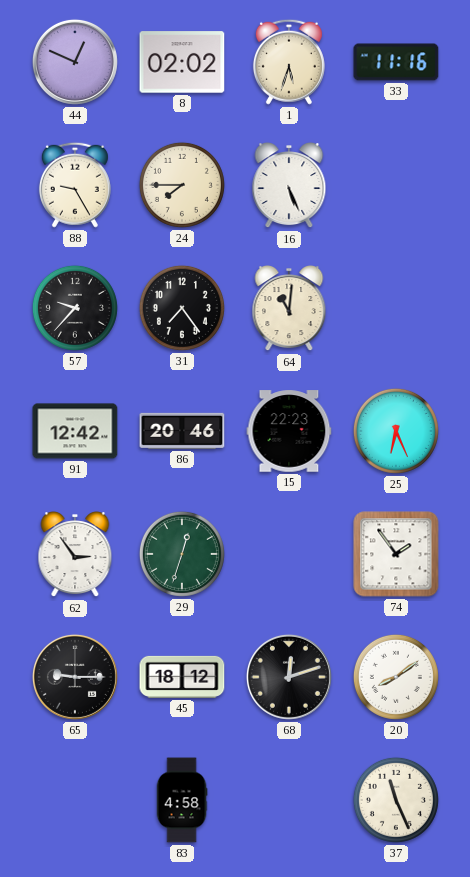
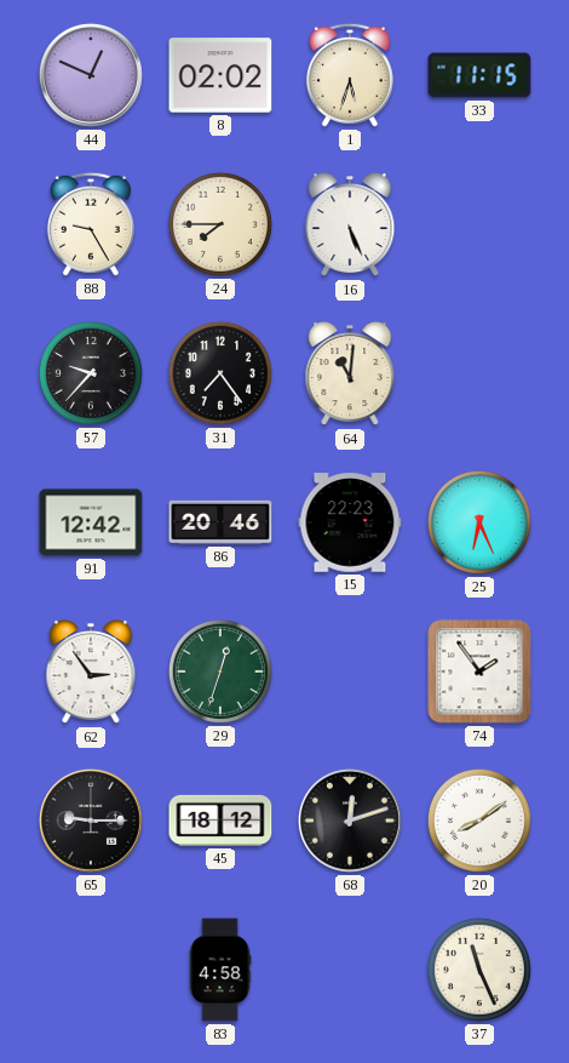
33: 11:16 -> 11:15 (479, 75)
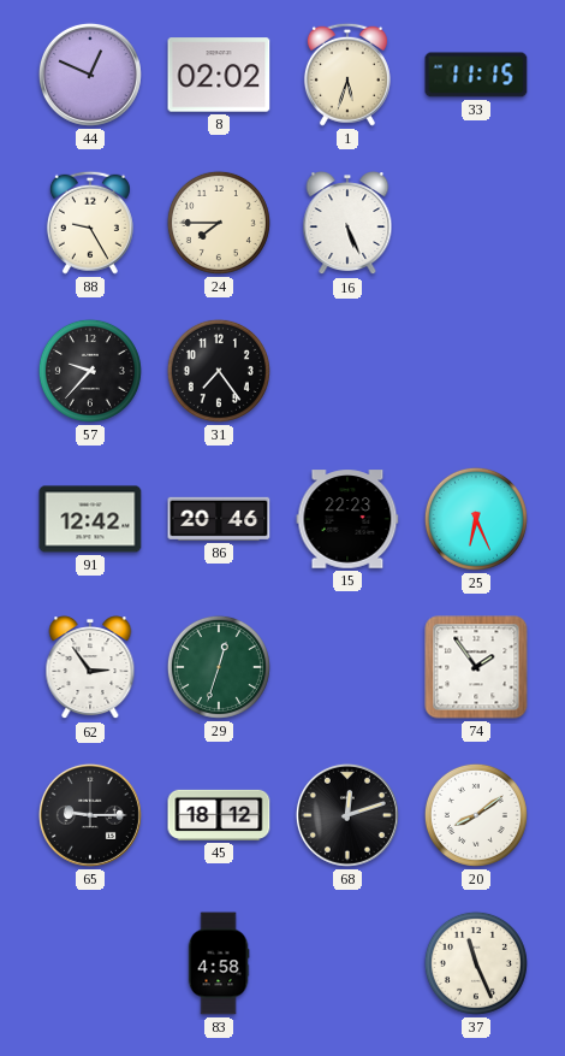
64: 11:01 -> none (350, 375)
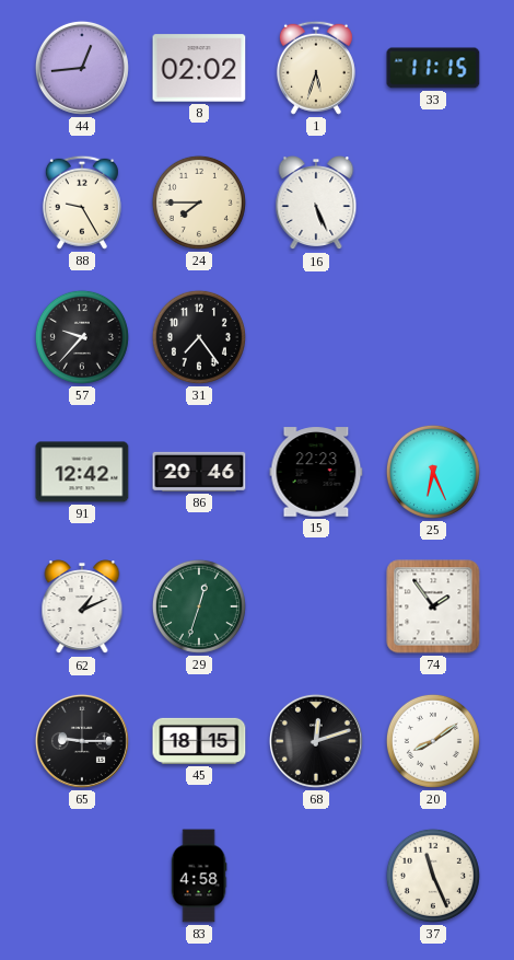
44: 12:49 -> 12:44 (82, 68)
62: 2:54 -> 1:11 (82, 608)
45: 18:12 -> 18:15 (199, 741)
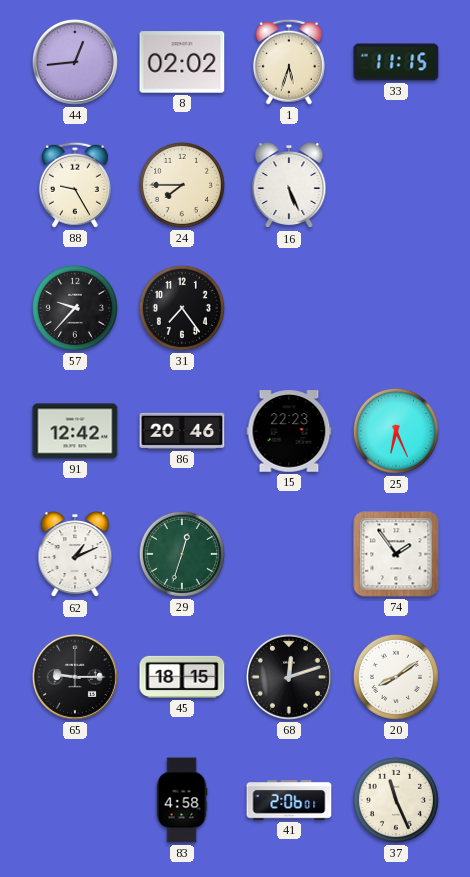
41: none -> 2:06 (289, 800)
